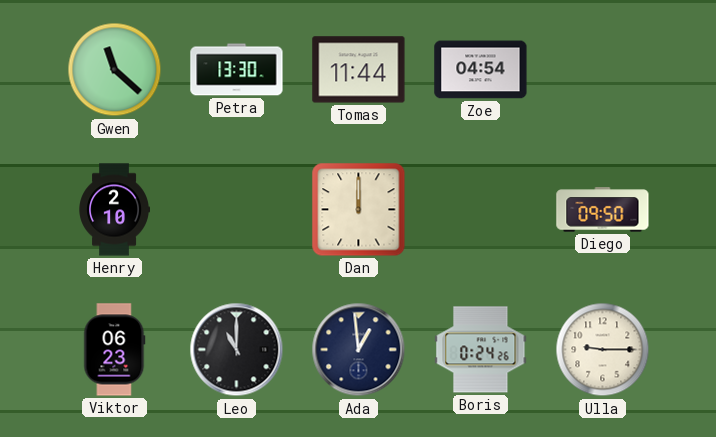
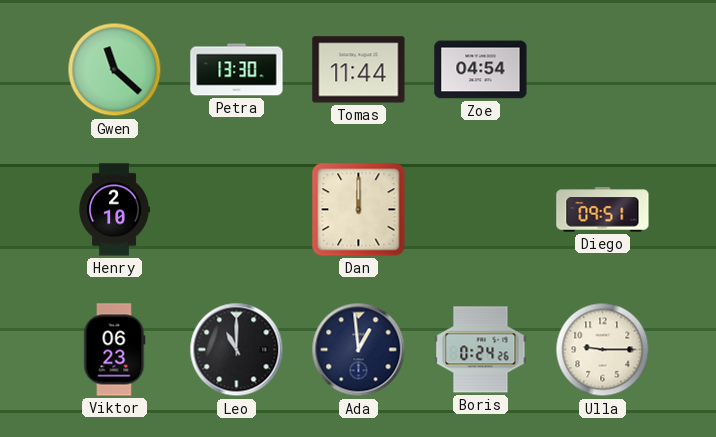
Diego: 09:50 -> 09:51 (603, 210)
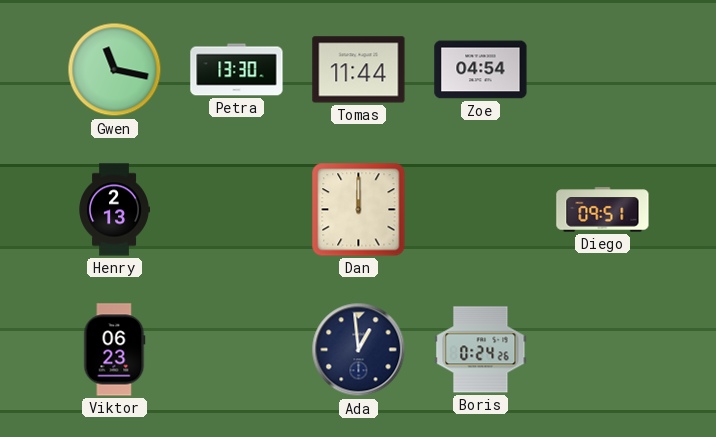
Gwen: 11:22 -> 11:17 (115, 70)
Henry: 2:10 -> 2:13 (114, 210)
Leo: 11:00 -> none (237, 350)
Ulla: 9:15 -> none (603, 350)
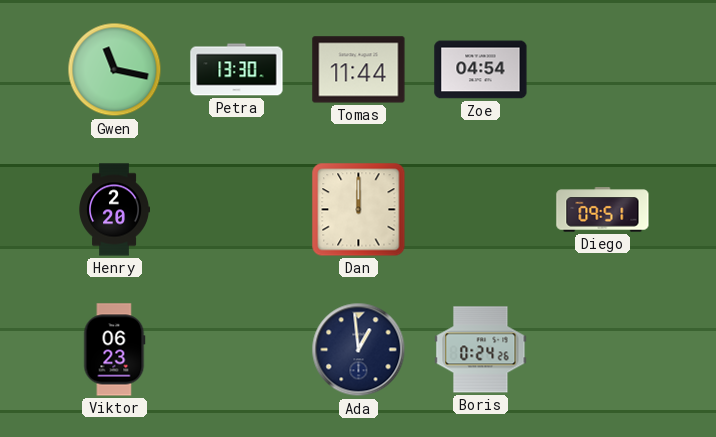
Henry: 2:13 -> 2:20 (114, 210)
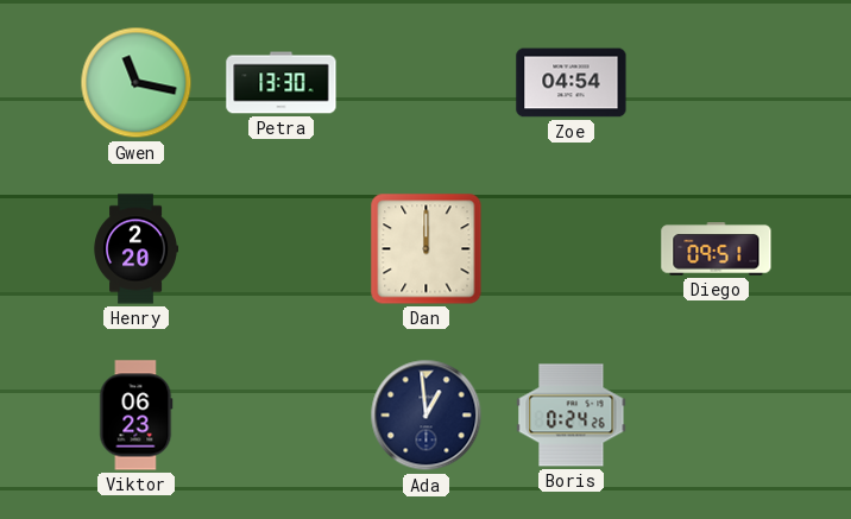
Tomas: 11:44 -> none (359, 70)
